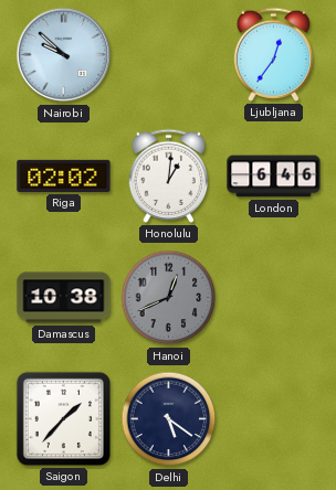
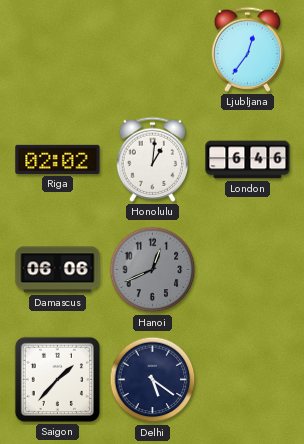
Nairobi: 9:52 -> none (64, 55)
Damascus: 10:38 -> 06:06 (58, 270)
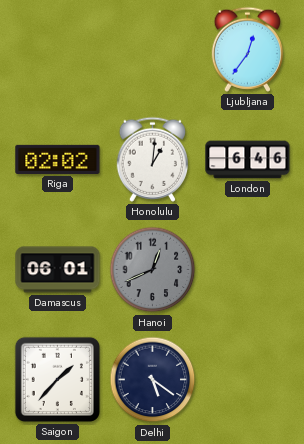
Damascus: 06:06 -> 06:01 (58, 270)
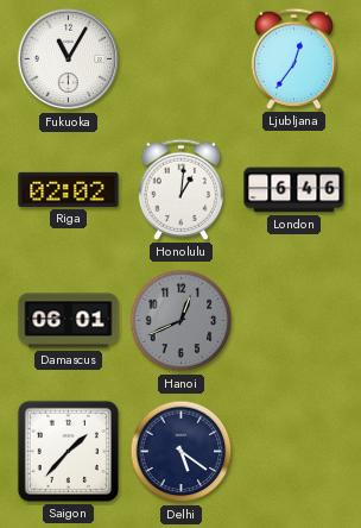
Fukuoka: none -> 11:05 (69, 59)
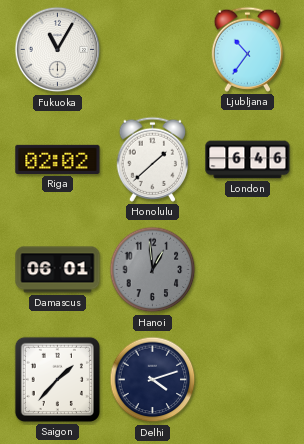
Ljubljana: 12:36 -> 10:36 (247, 49)
Honolulu: 1:01 -> 1:38 (152, 159)
Hanoi: 12:41 -> 12:59 (153, 270)
Delhi: 5:21 -> 4:12 (153, 380)
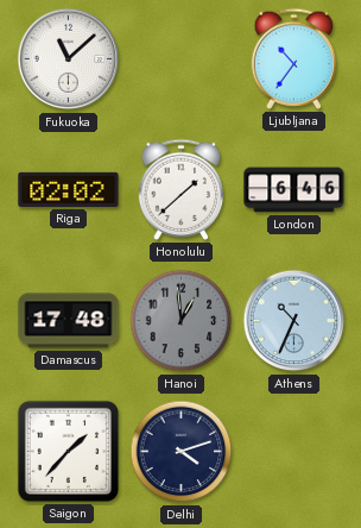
Fukuoka: 11:05 -> 11:08 (69, 59)
Damascus: 06:01 -> 17:48 (69, 321)
Athens: none -> 10:34 (294, 321)
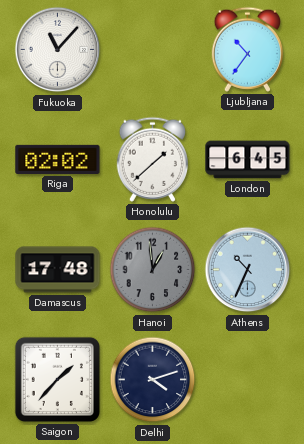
Fukuoka: 11:08 -> 11:07 (58, 50)
London: 6:46 -> 6:45 (248, 160)
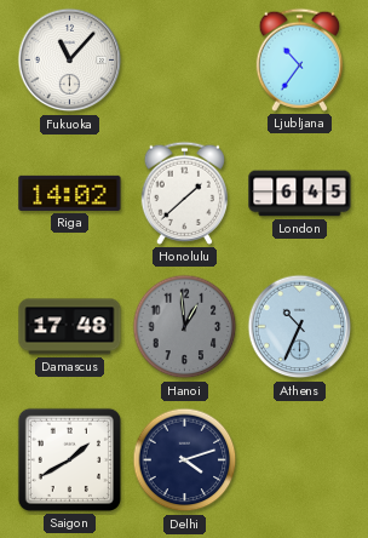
Riga: 02:02 -> 14:02 (70, 193)
Saigon: 1:37 -> 1:40 (69, 459)
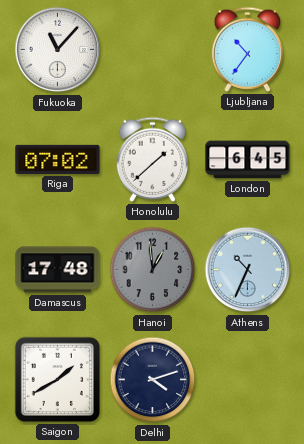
Riga: 14:02 -> 07:02 (58, 159)
